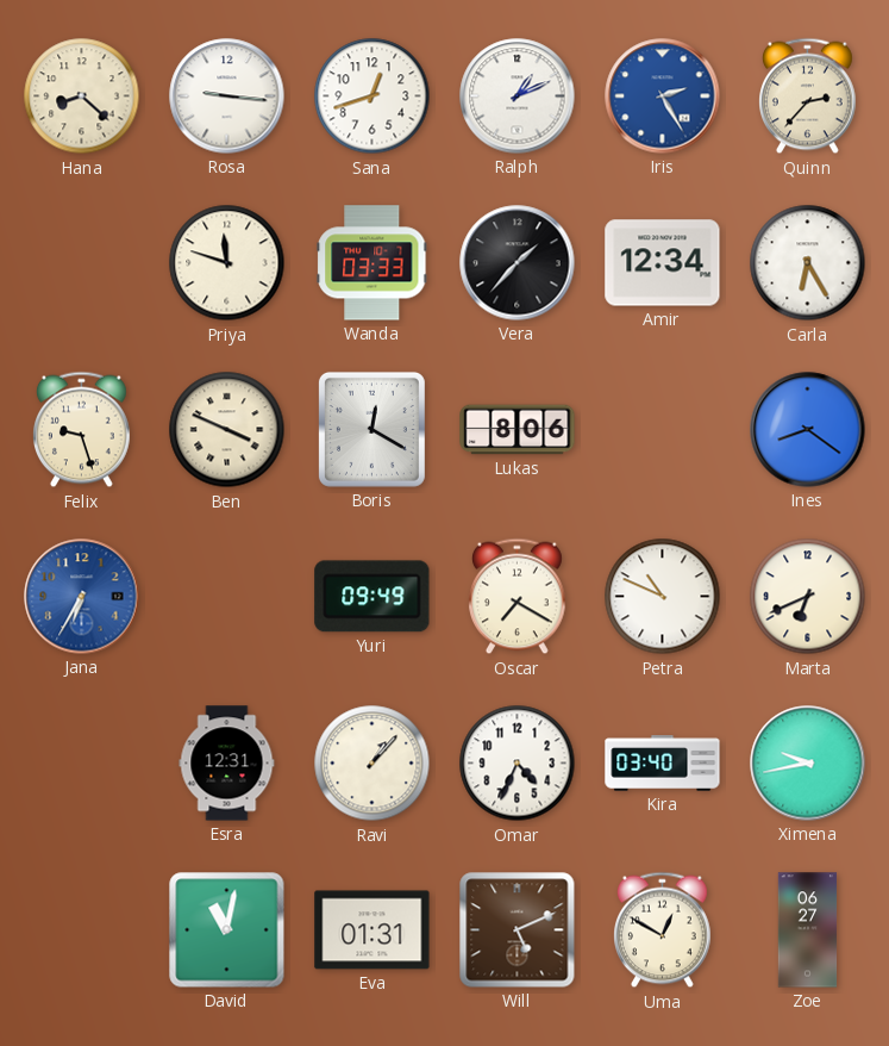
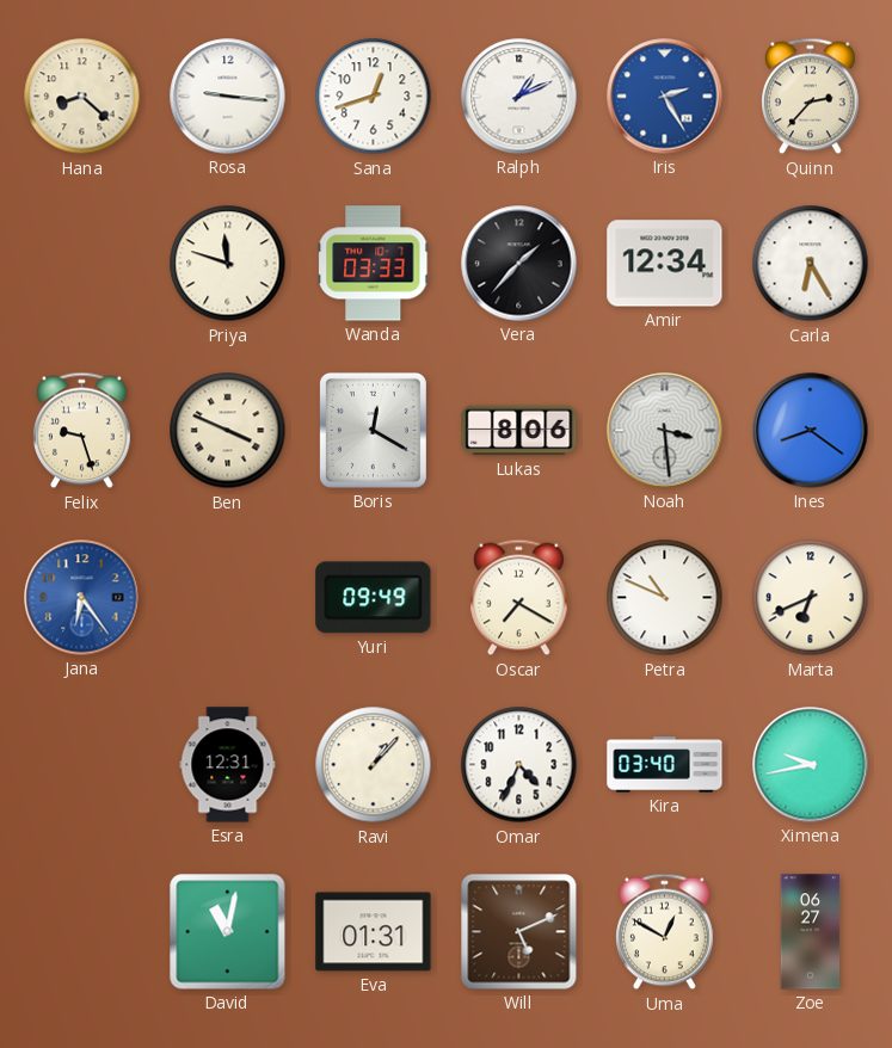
Noah: none -> 3:29 (665, 431)
Jana: 6:35 -> 6:24 (82, 598)
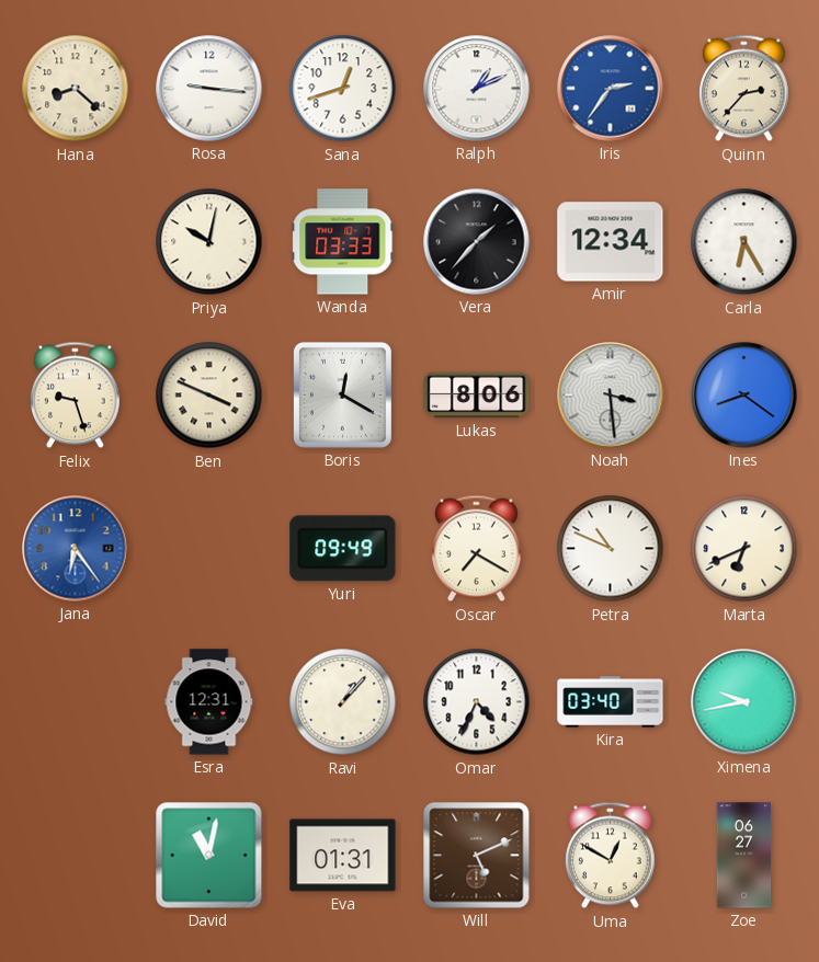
Iris: 2:25 -> 2:36 (611, 89)
Priya: 11:48 -> 10:02 (209, 242)
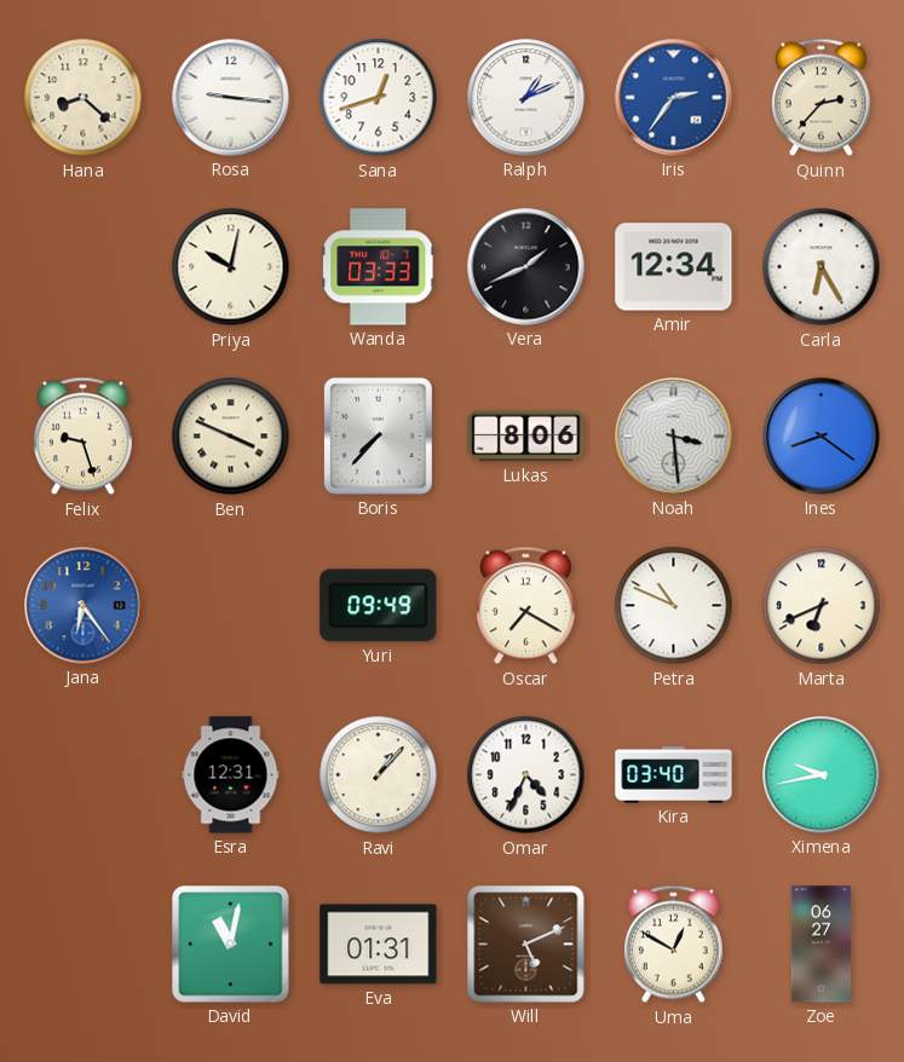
Vera: 1:37 -> 1:41 (526, 267)
Boris: 12:20 -> 7:37 (378, 435)
